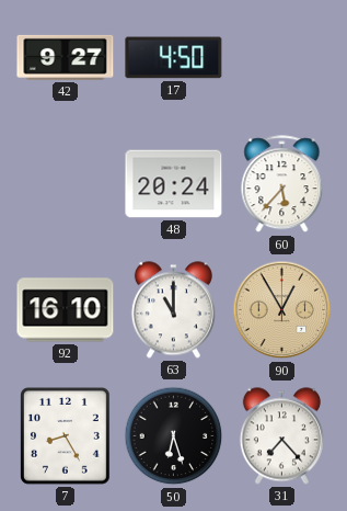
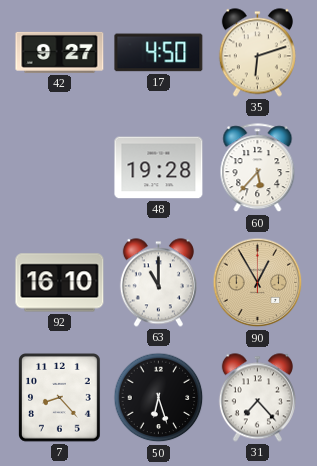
35: none -> 6:12 (257, 53)
48: 20:24 -> 19:28 (159, 168)
7: 8:25 -> 8:23 (60, 398)
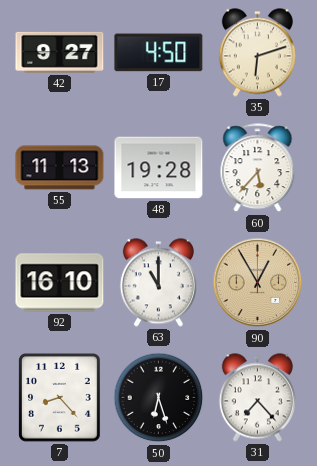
55: none -> 11:13 (60, 168)
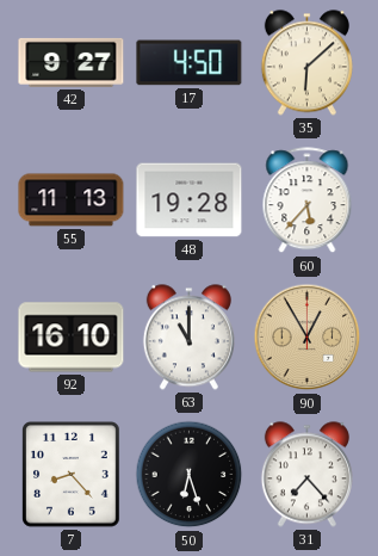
35: 6:12 -> 6:08 (306, 63)
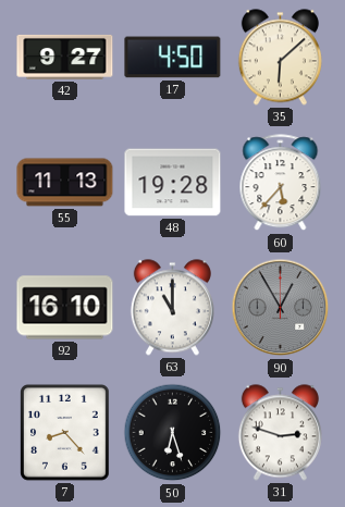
90 dial: champagne -> grey (281, 308)
31: 7:23 -> 2:48 (280, 433)
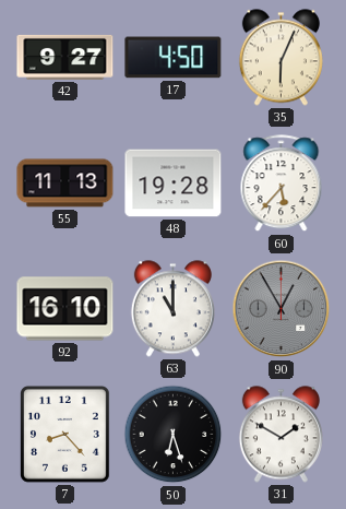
35: 6:08 -> 6:04 (281, 58)
31: 2:48 -> 1:50 (281, 435)
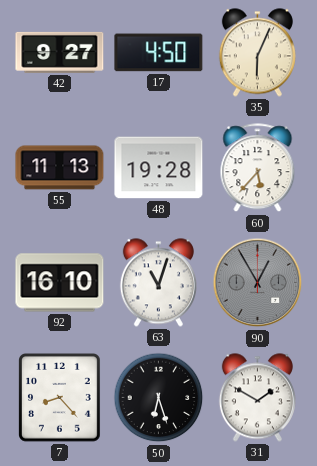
63: 11:00 -> 11:03 (158, 283)
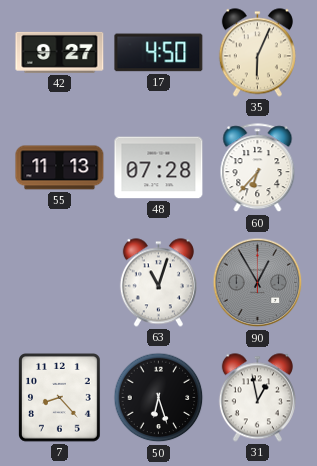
48: 19:28 -> 07:28 (159, 168)
60: 5:37 -> 6:37 (258, 168)
92: 16:10 -> none (60, 283)
31: 1:50 -> 12:58 (257, 398)
